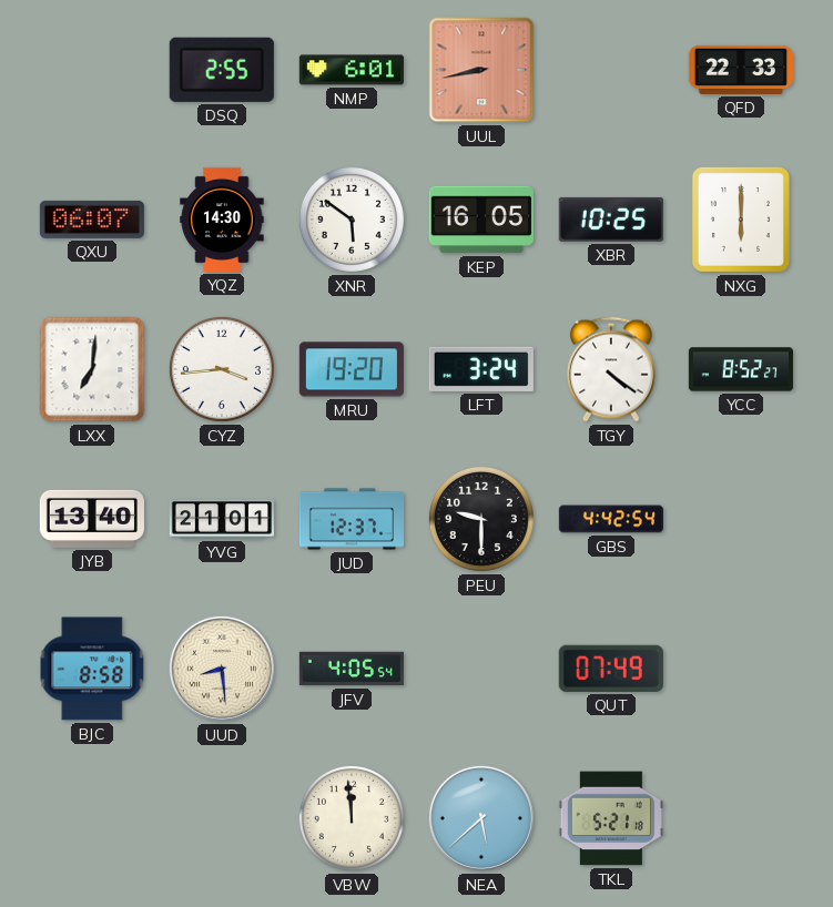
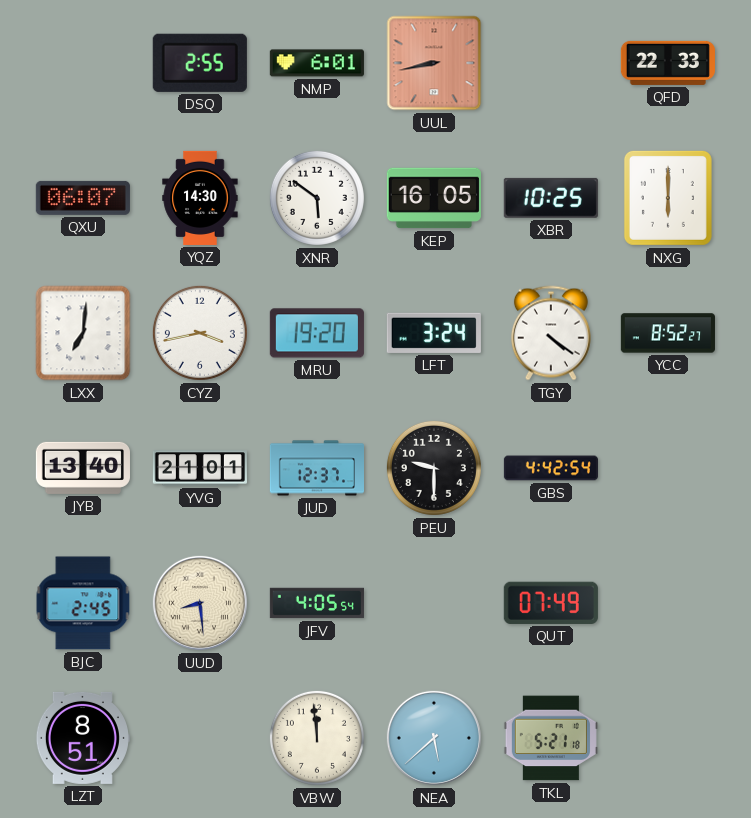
CYZ: 3:44 -> 3:43 (200, 333)
BJC: 8:58 -> 2:45 (83, 603)
LZT: none -> 8:51 (82, 738)
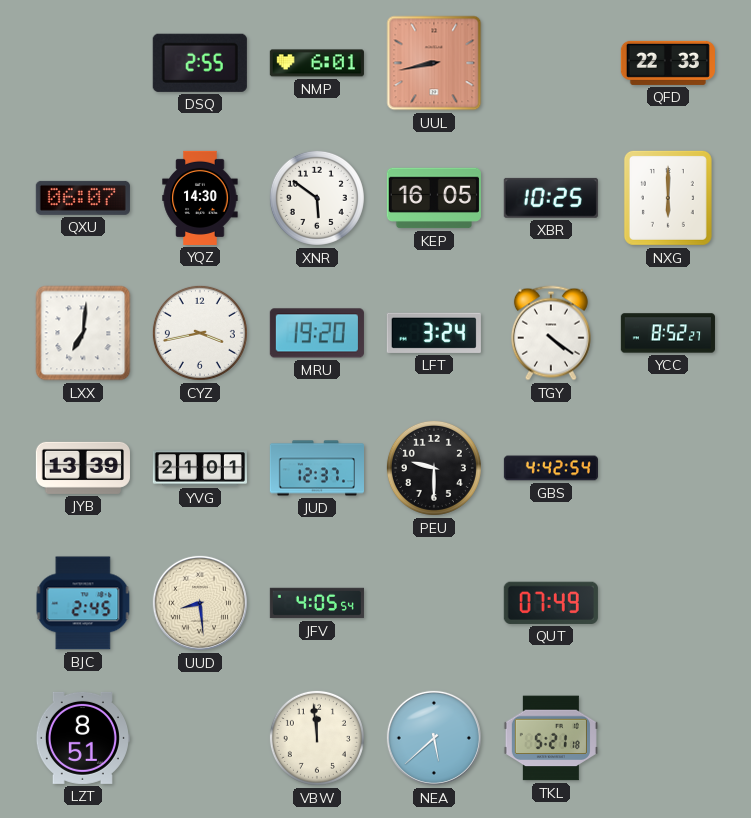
JYB: 13:40 -> 13:39 (83, 468)
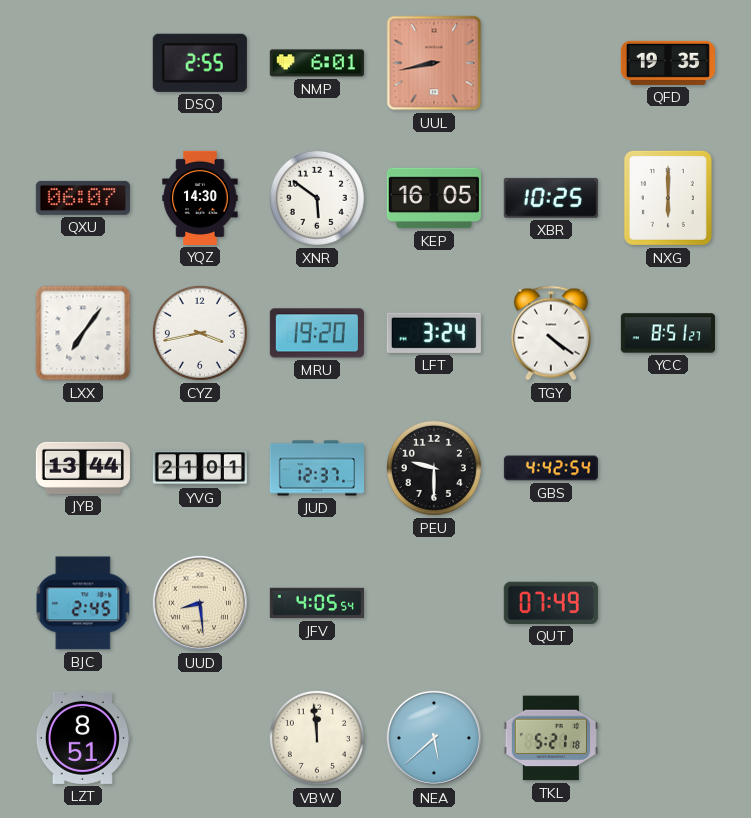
QFD: 22:33 -> 19:35 (668, 63)
LXX: 7:01 -> 7:06 (83, 333)
YCC: 8:52 -> 8:51 (668, 333)
JYB: 13:39 -> 13:44 (83, 468)
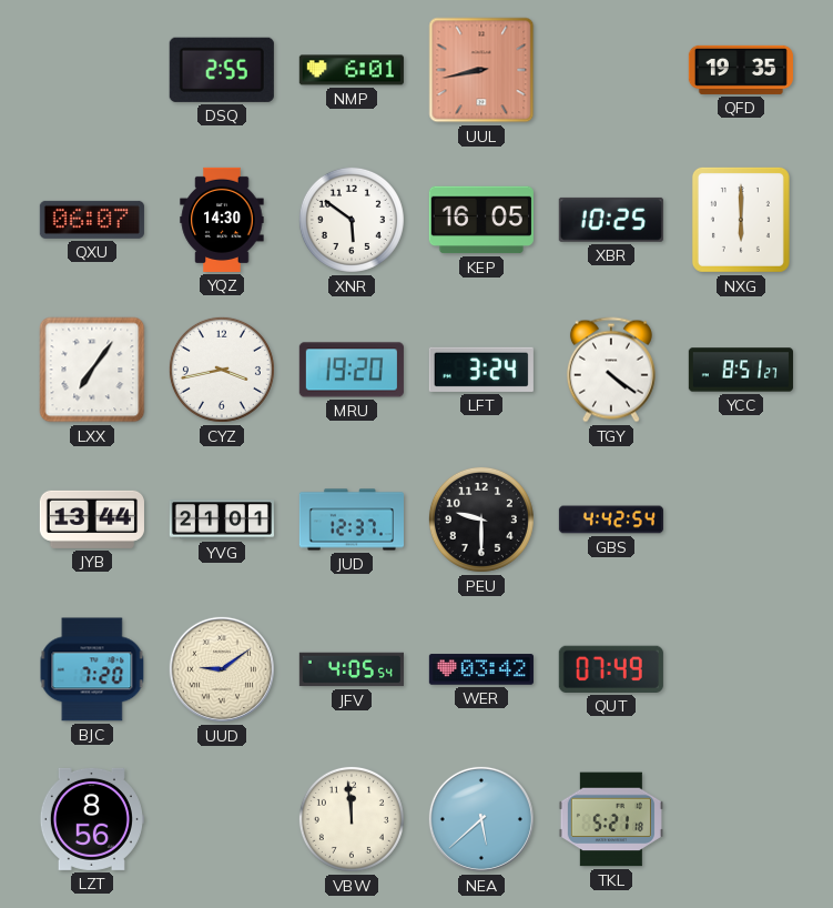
BJC: 2:45 -> 7:20 (92, 669)
UUD: 8:29 -> 9:09 (222, 669)
WER: none -> 03:42 (481, 669)
LZT: 8:51 -> 8:56 (91, 819)
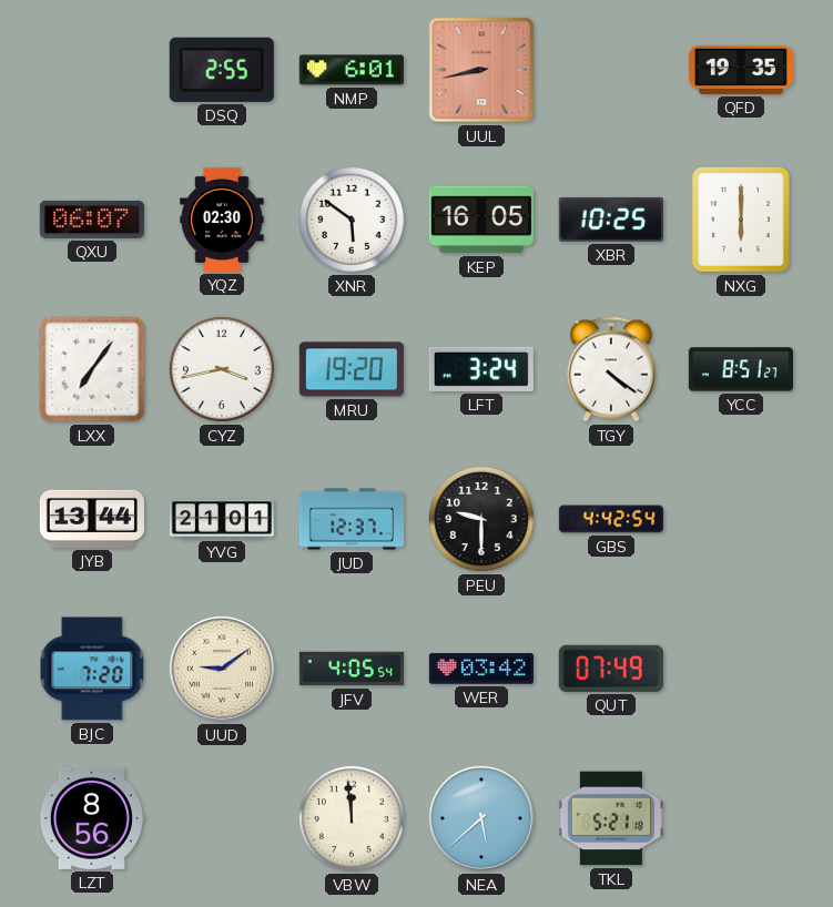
YQZ: 14:30 -> 02:30 (222, 220)
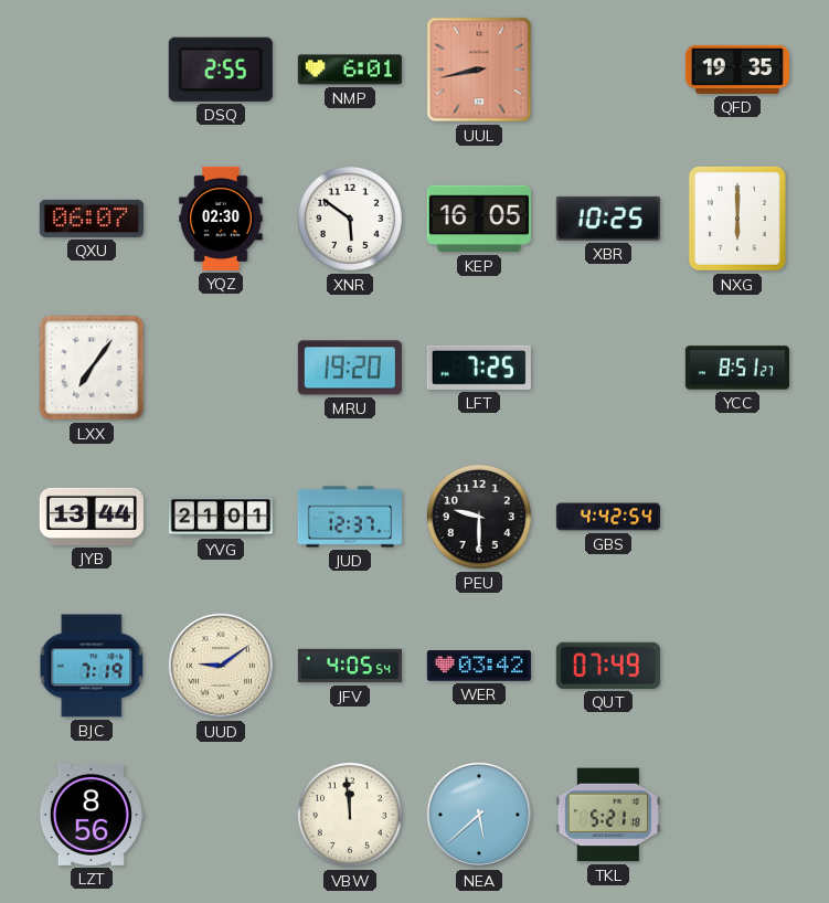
CYZ: 3:43 -> none (222, 369)
LFT: 3:24 -> 7:25 (479, 368)
TGY: 4:21 -> none (611, 369)
BJC: 7:20 -> 7:19 (92, 666)
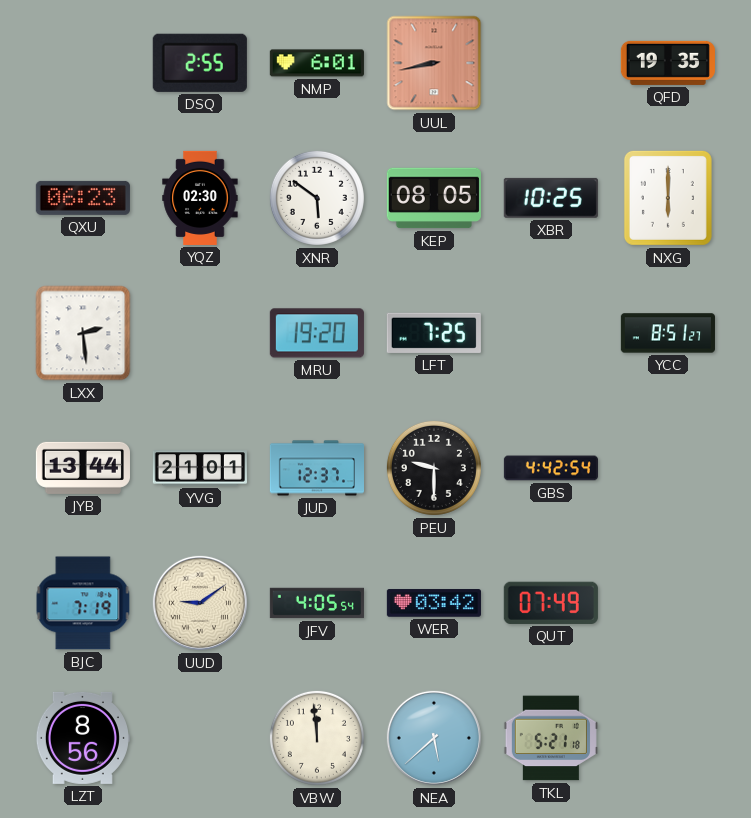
QXU: 06:07 -> 06:23 (83, 198)
KEP: 16:05 -> 08:05 (434, 198)
LXX: 7:06 -> 2:29 (83, 333)
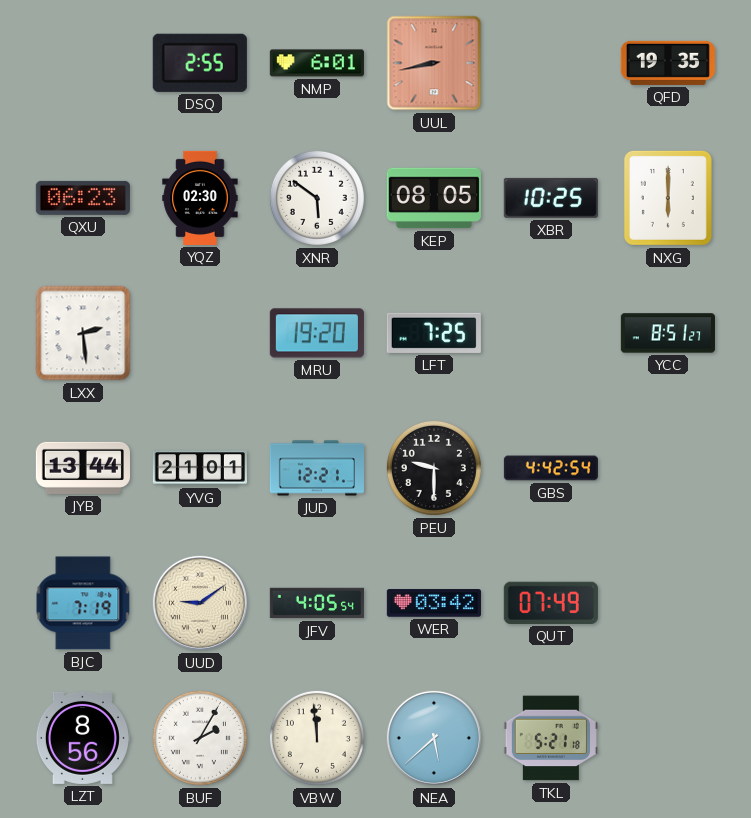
JUD: 12:37 -> 12:21 (316, 468)
BUF: none -> 2:05 (200, 738)
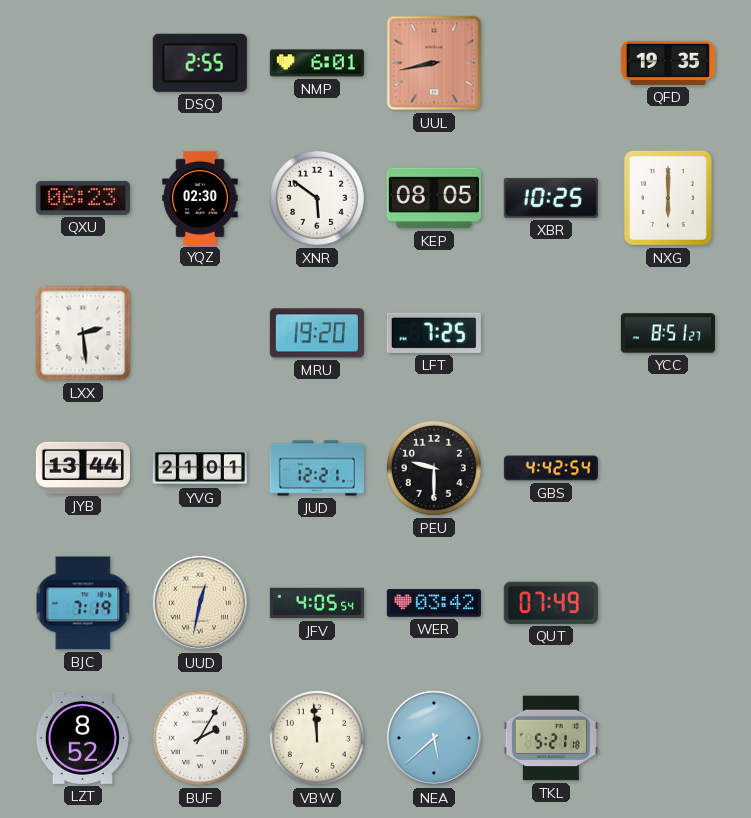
UUD: 9:09 -> 12:32 (200, 603)
LZT: 8:56 -> 8:52 (82, 738)
